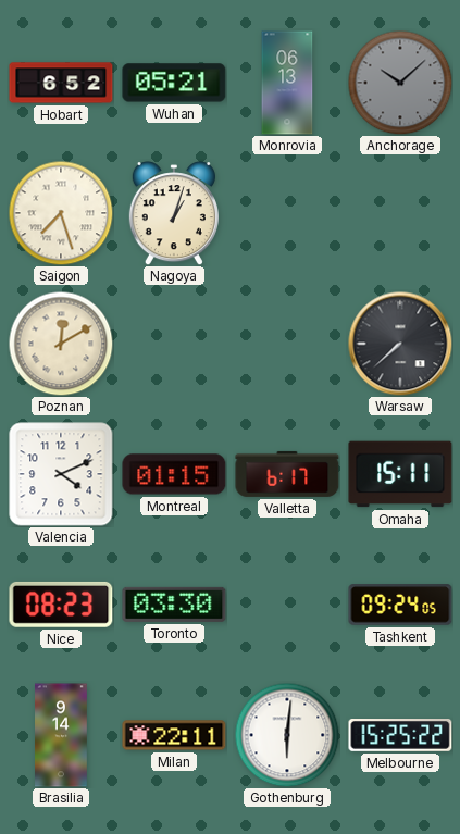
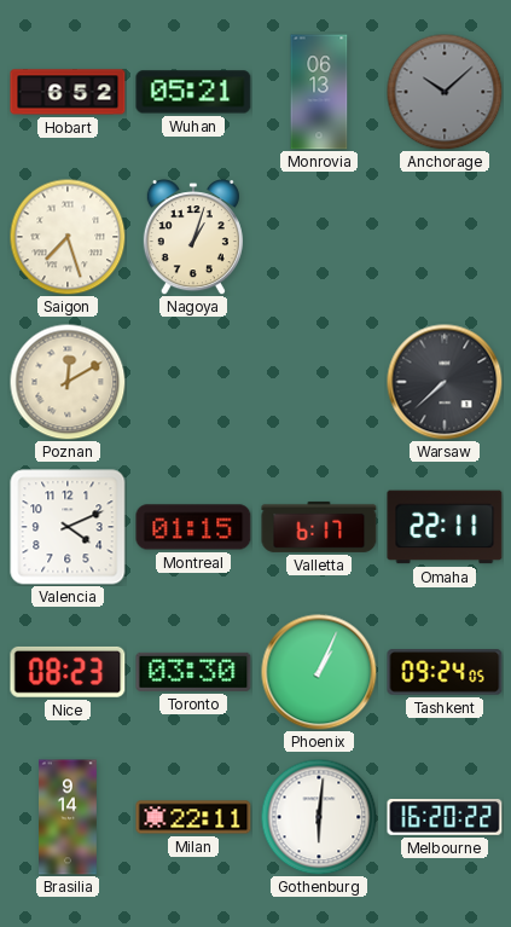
Omaha: 15:11 -> 22:11 (445, 527)
Phoenix: none -> 1:04 (319, 672)
Melbourne: 15:25 -> 16:20 (445, 818)
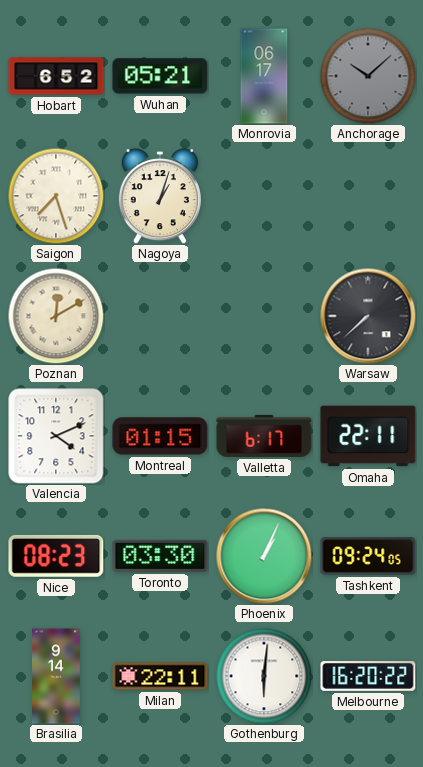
Monrovia: 06:13 -> 06:17 (264, 76)
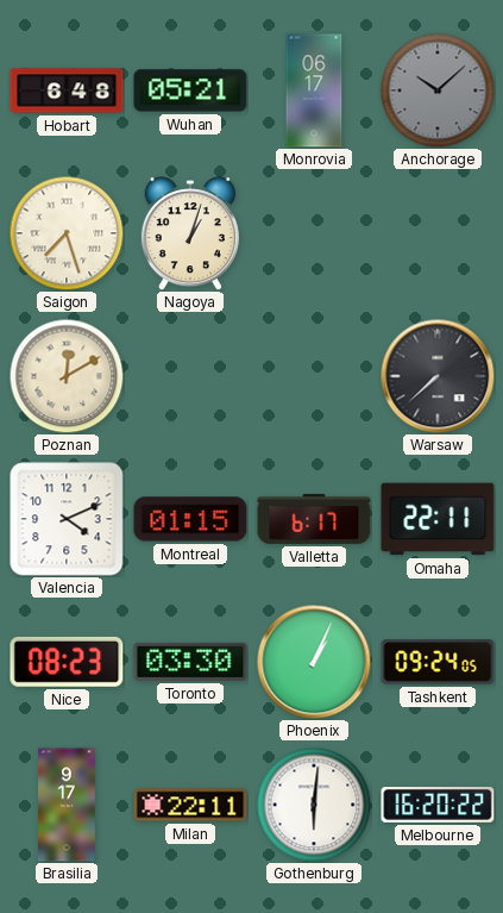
Hobart: 6:52 -> 6:48 (67, 90)
Brasilia: 9:14 -> 9:17 (68, 805)
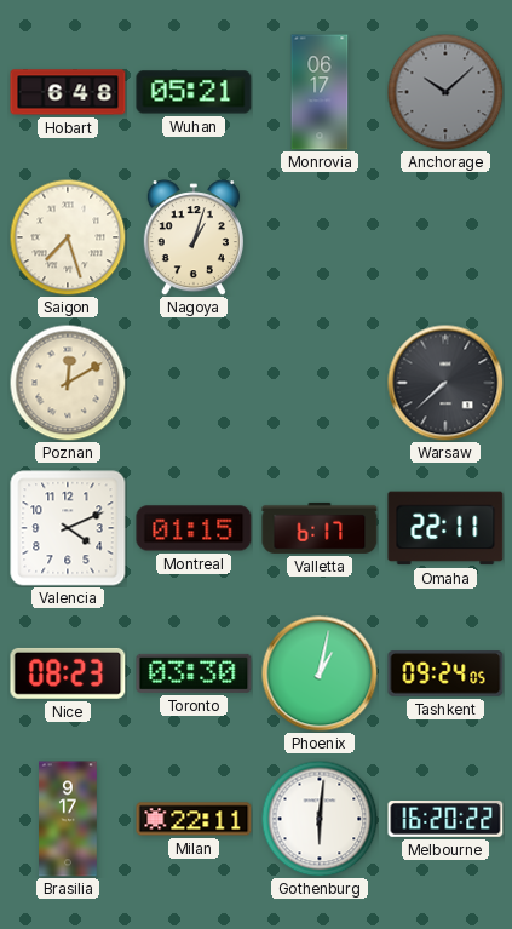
Phoenix: 1:04 -> 1:02 (320, 673)
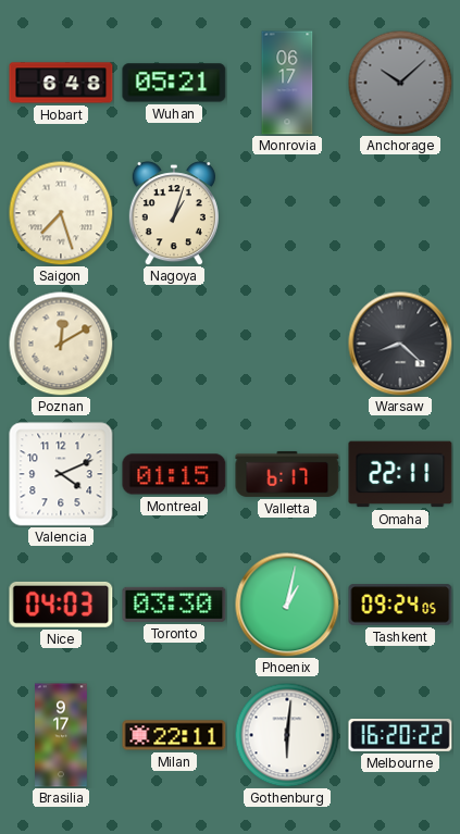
Warsaw: 7:38 -> 8:22 (400, 344)
Nice: 08:23 -> 04:03 (61, 605)
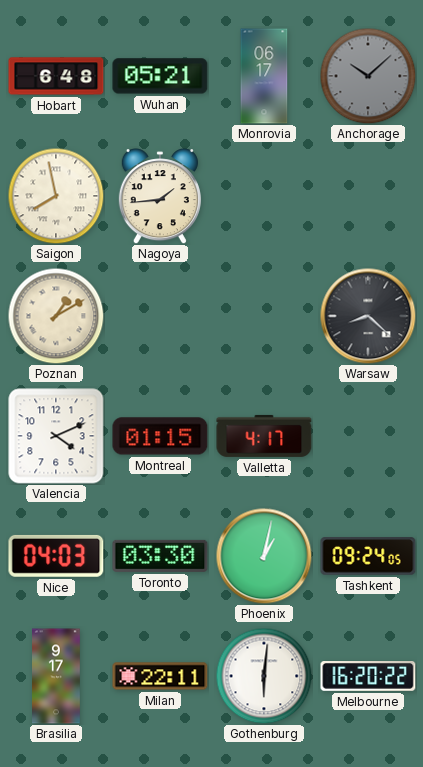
Saigon: 7:27 -> 7:58 (56, 196)
Nagoya: 1:03 -> 1:44 (160, 196)
Poznan: 12:10 -> 1:10 (56, 316)
Valletta: 6:17 -> 4:17 (264, 436)
Omaha: 22:11 -> none (400, 474)
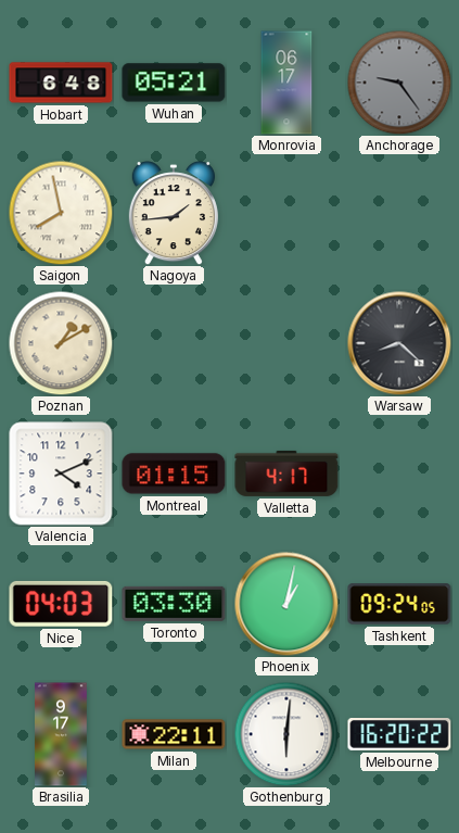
Anchorage: 10:08 -> 9:24 (399, 83)
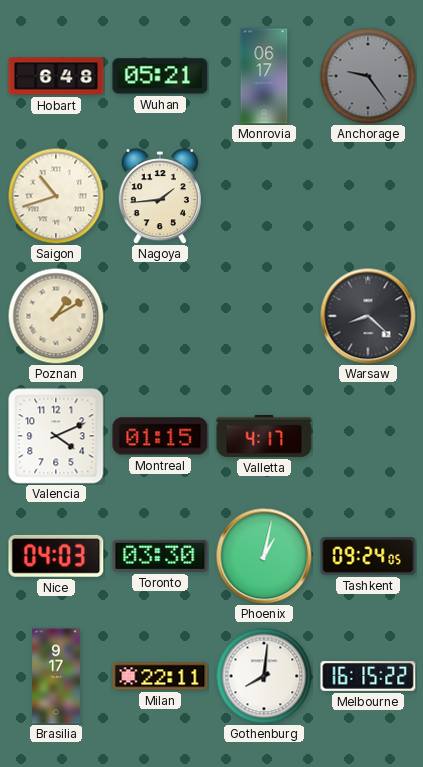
Saigon: 7:58 -> 10:42 (56, 196)
Gothenburg: 6:01 -> 8:01 (264, 676)
Melbourne: 16:20 -> 16:15 (368, 677)
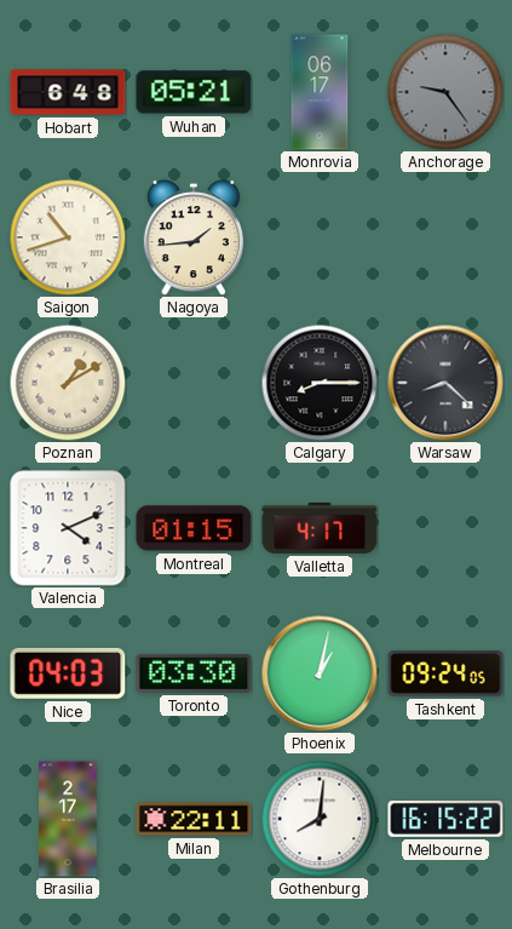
Calgary: none -> 8:15 (320, 383)
Brasilia: 9:17 -> 2:17 (69, 819)
